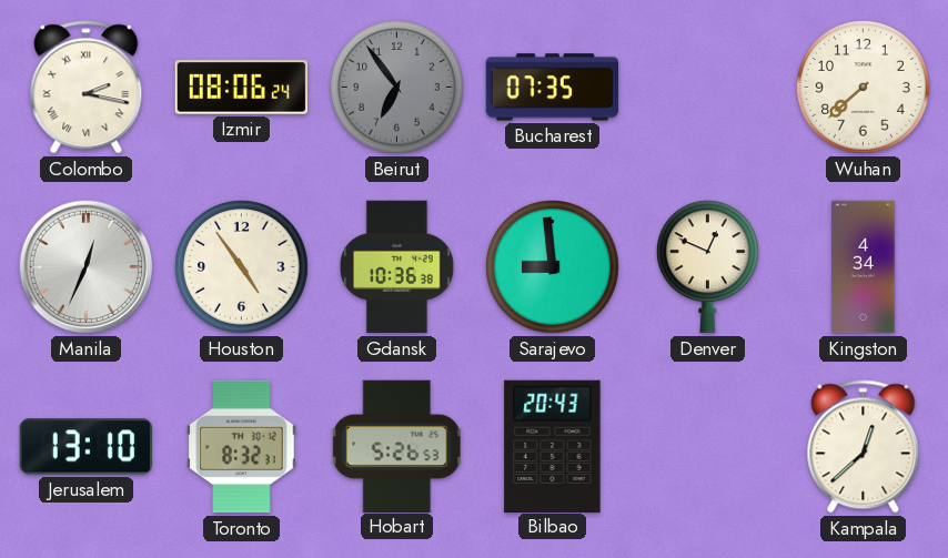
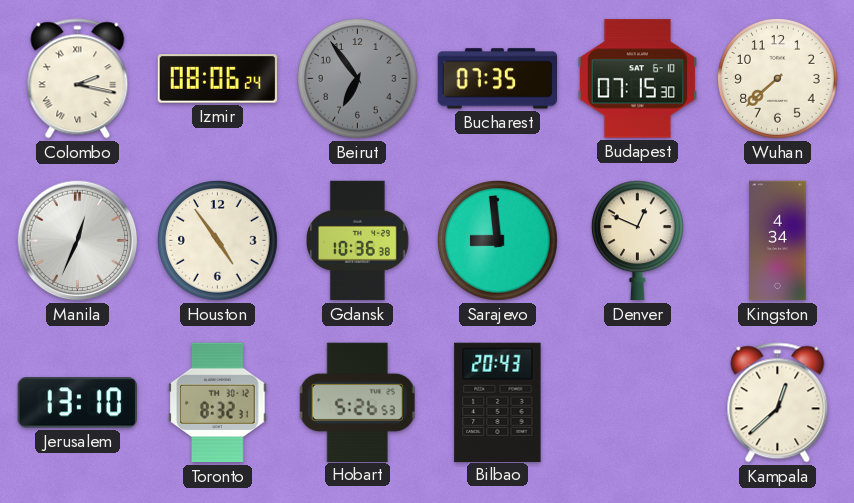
Budapest: none -> 07:15 (638, 79)
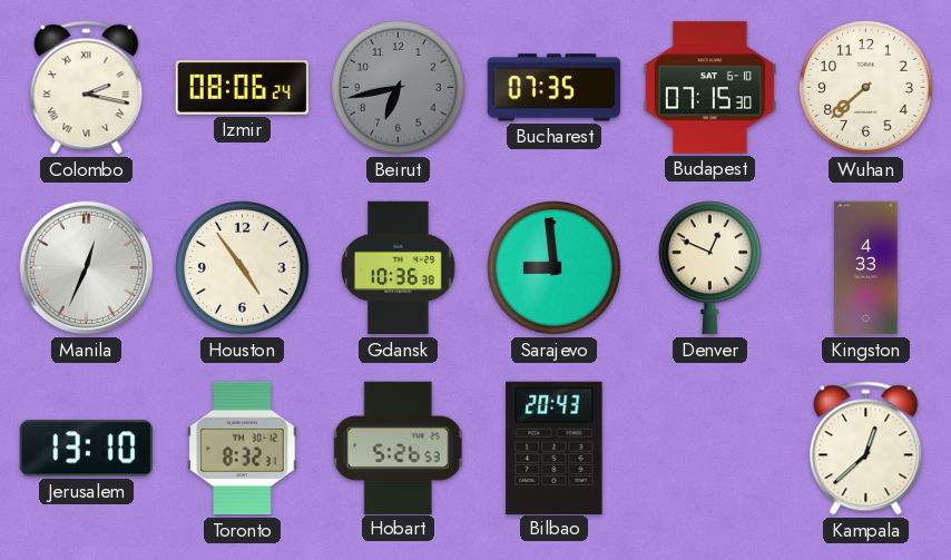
Beirut: 6:54 -> 6:43 (399, 88)
Kingston: 4:34 -> 4:33 (866, 268)
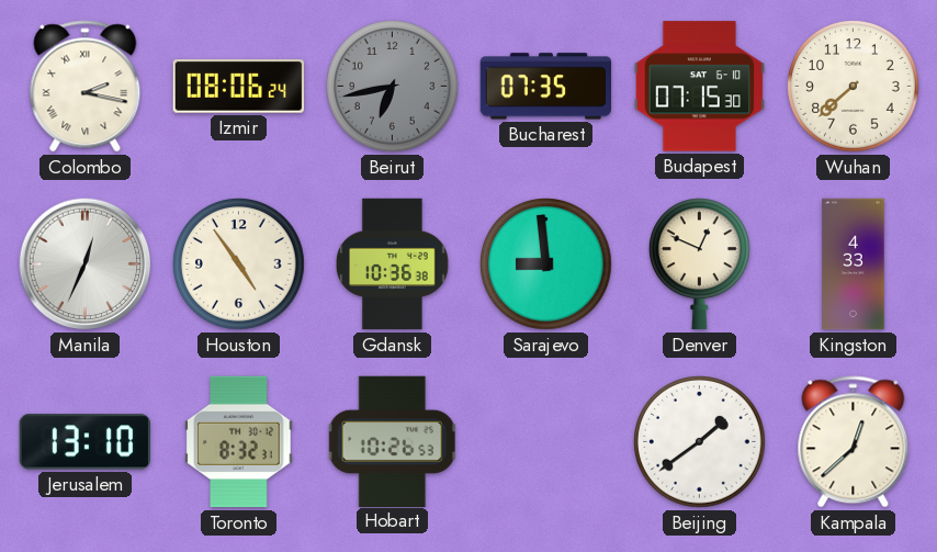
Hobart: 5:26 -> 10:26 (392, 441)
Bilbao: 20:43 -> none (555, 448)
Beijing: none -> 1:39 (700, 442)
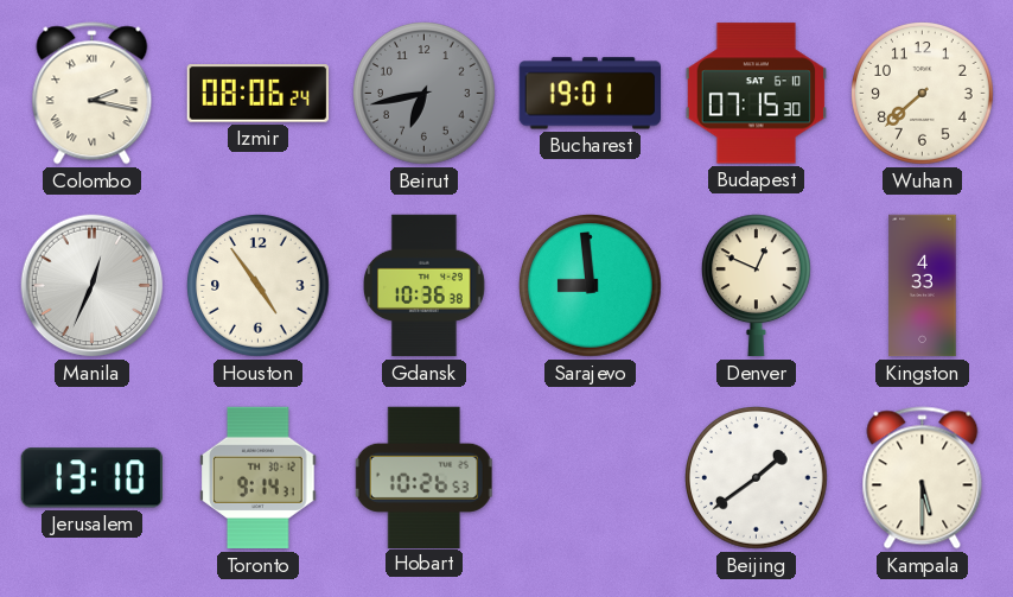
Bucharest: 07:35 -> 19:01 (590, 94)
Toronto: 8:32 -> 9:14 (259, 478)
Kampala: 12:38 -> 5:30 (923, 478)
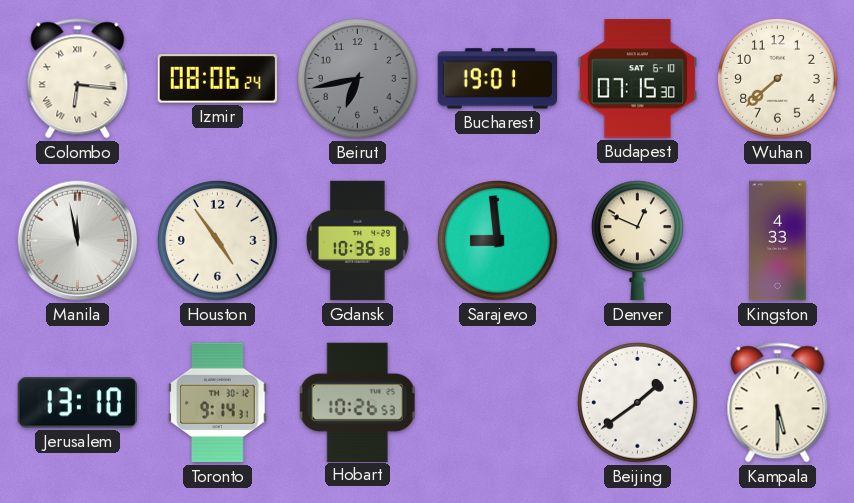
Colombo: 2:17 -> 6:16 (78, 79)
Manila: 12:34 -> 11:58 (78, 241)
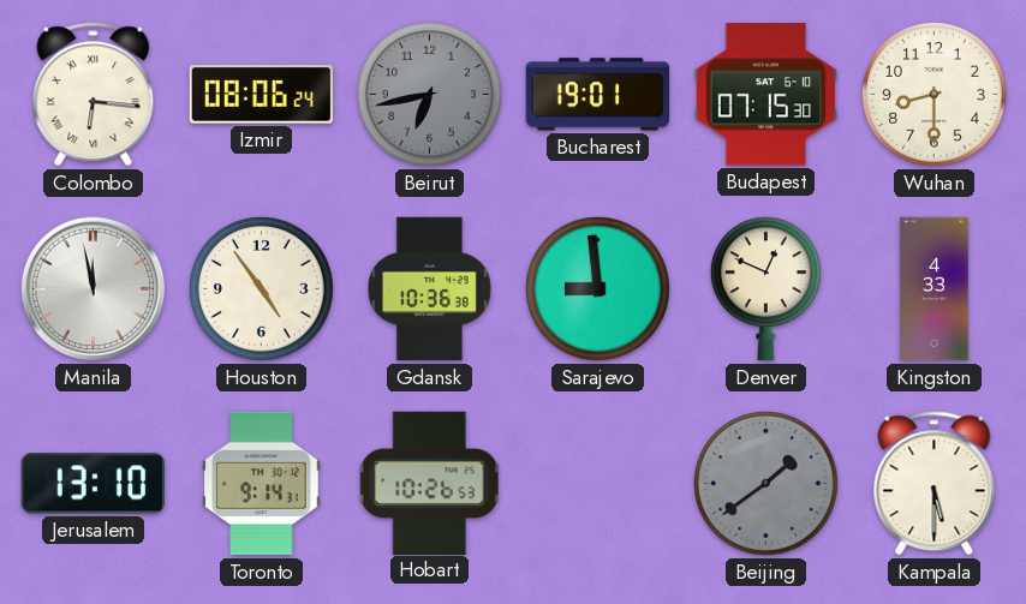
Wuhan: 7:38 -> 8:30 (935, 95)
Beijing dial: white -> grey (766, 484)
